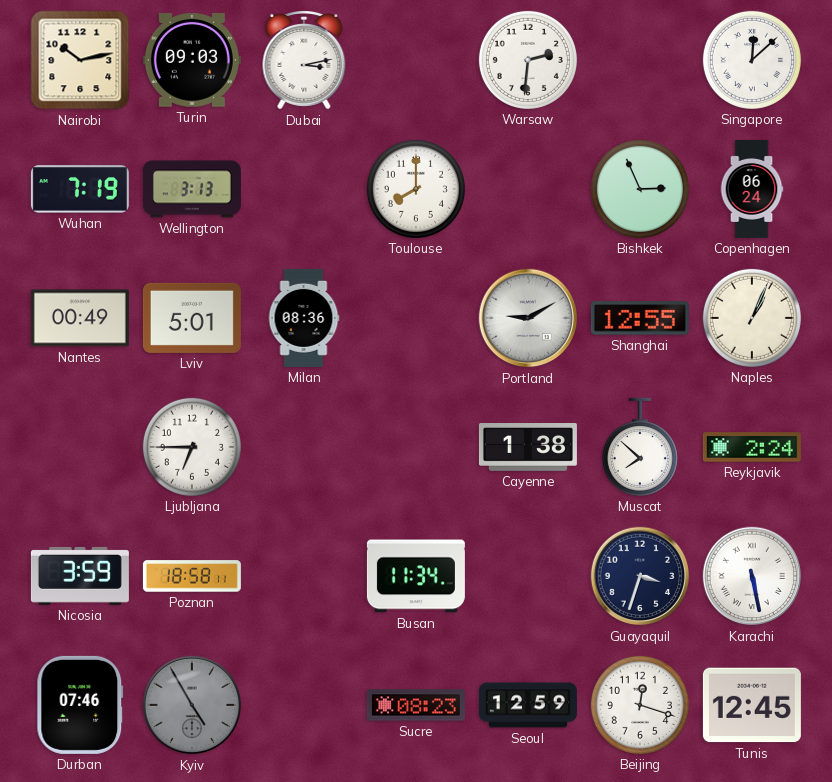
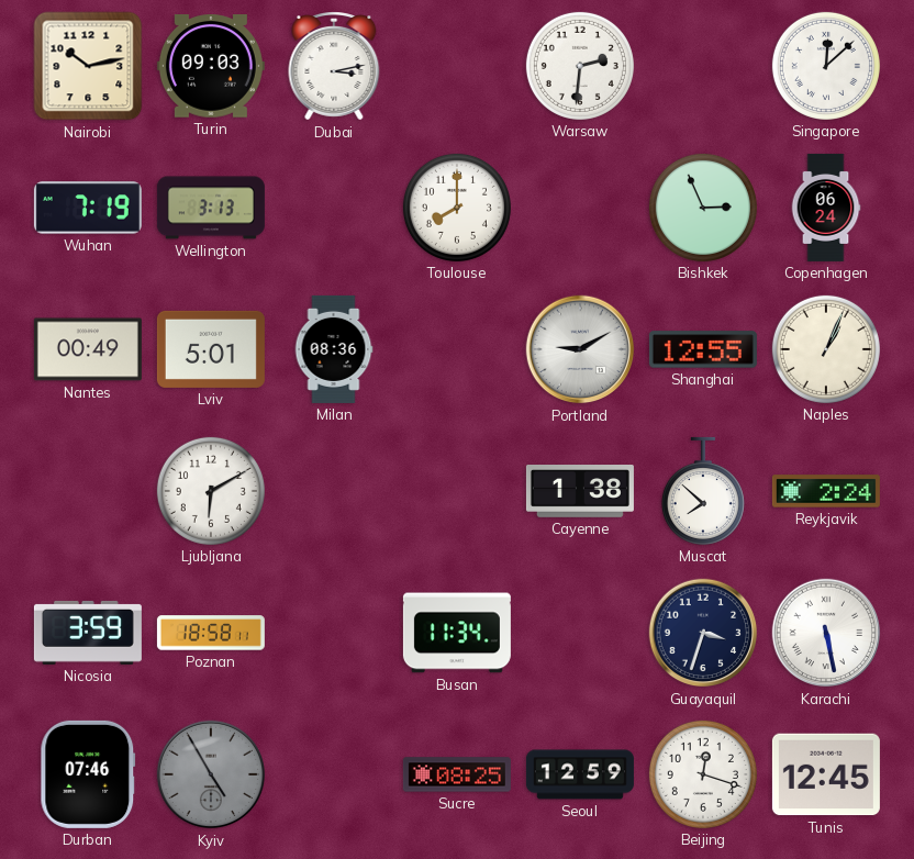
Ljubljana: 6:45 -> 6:10 (211, 491)
Sucre: 08:23 -> 08:25 (457, 774)
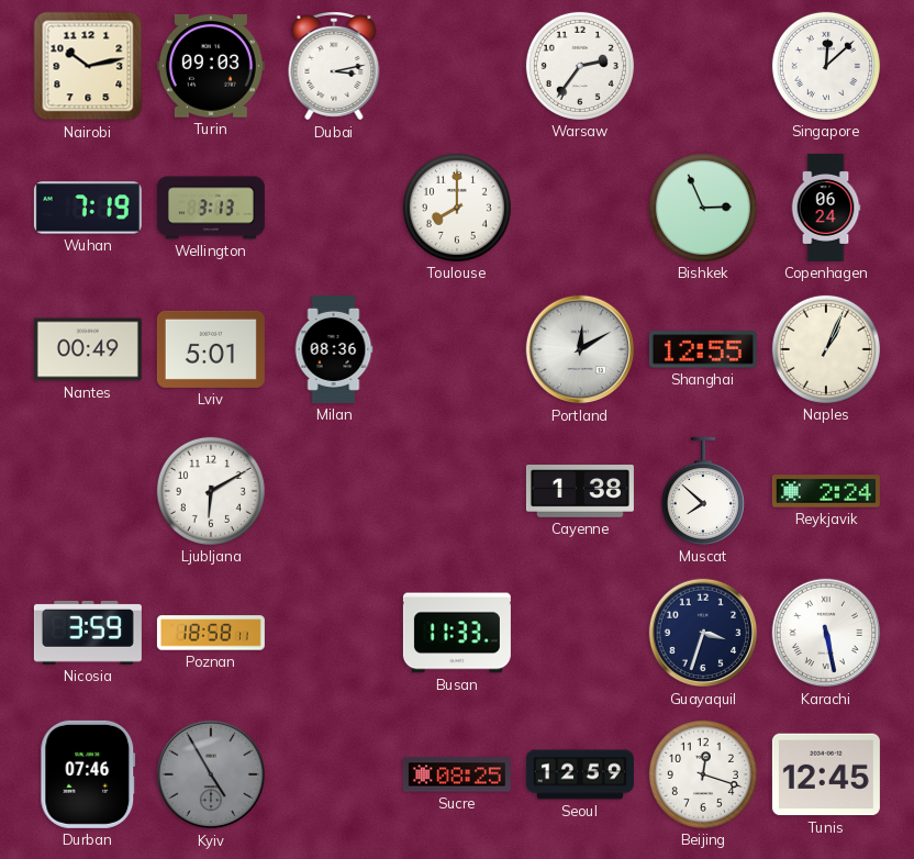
Warsaw: 2:31 -> 2:36 (580, 66)
Portland: 9:10 -> 12:10 (580, 349)
Busan: 11:34 -> 11:33 (457, 633)
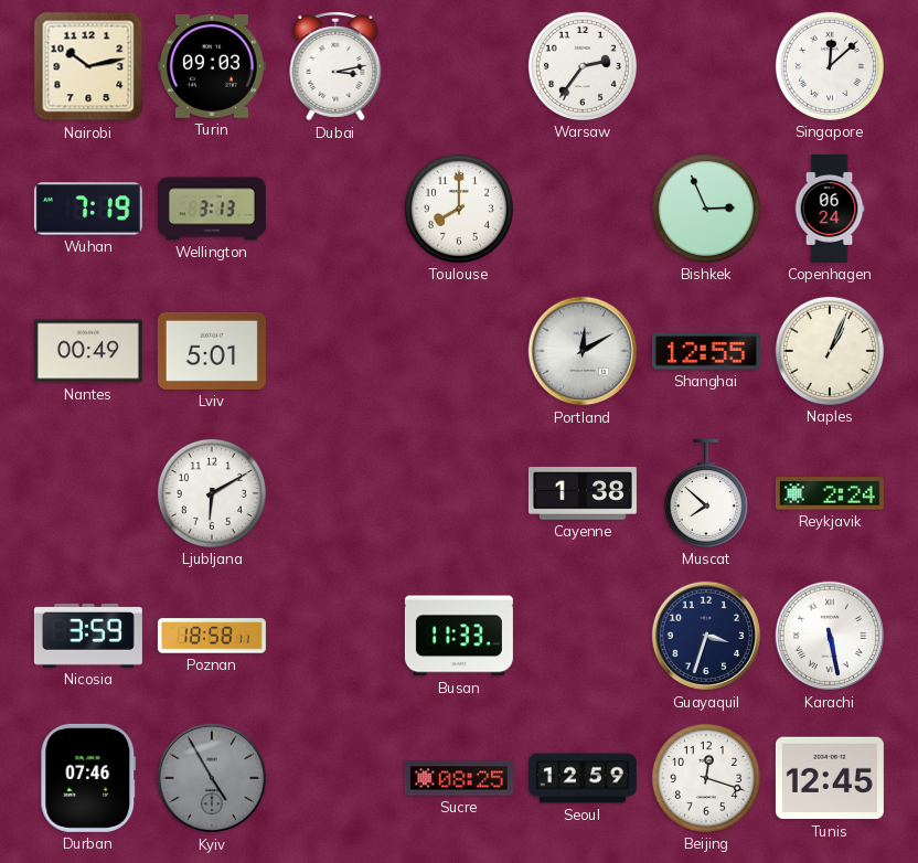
Milan: 08:36 -> none (334, 349)
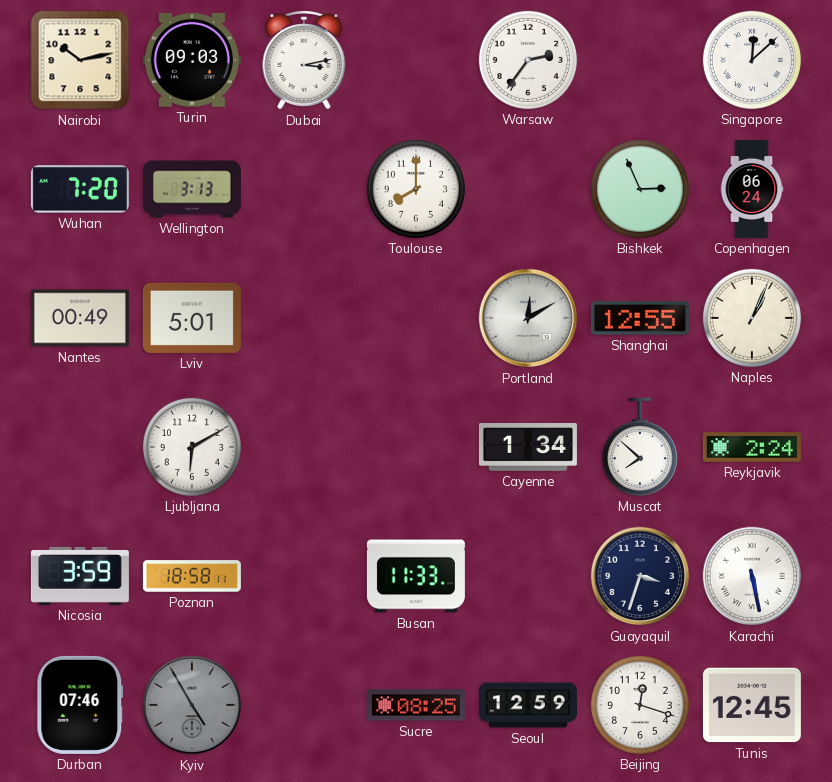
Wuhan: 7:19 -> 7:20 (80, 189)
Cayenne: 1:38 -> 1:34 (528, 448)
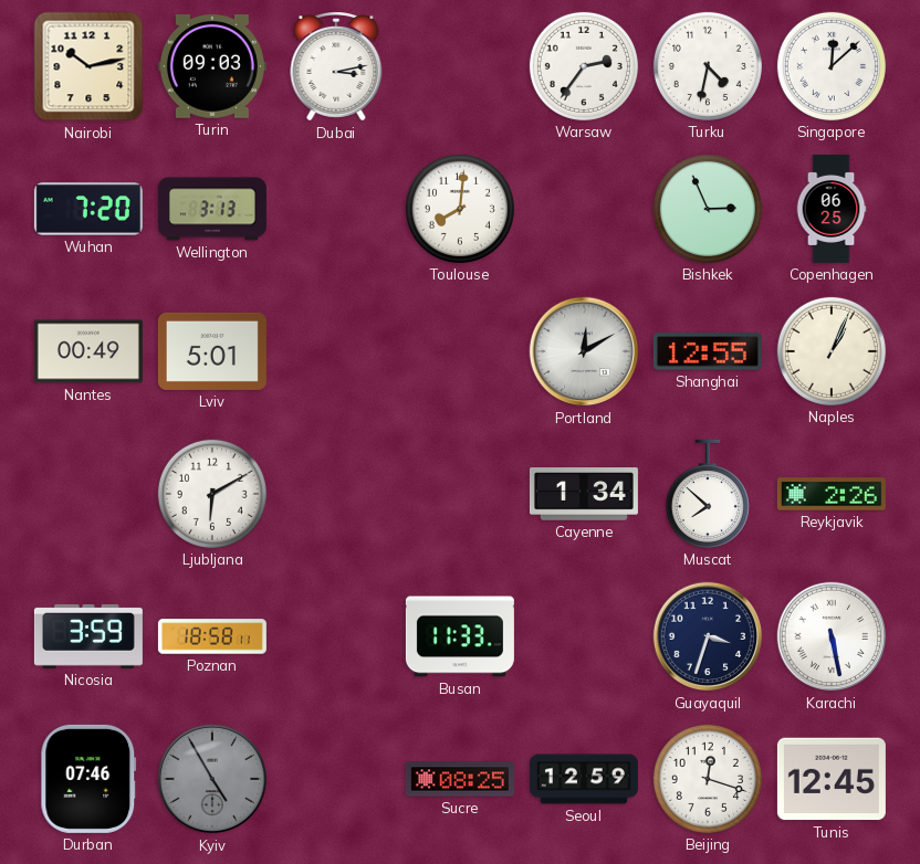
Turku: none -> 4:32 (708, 66)
Toulouse: 8:00 -> 8:01 (460, 209)
Copenhagen: 06:24 -> 06:25 (832, 209)
Reykjavik: 2:24 -> 2:26 (832, 494)
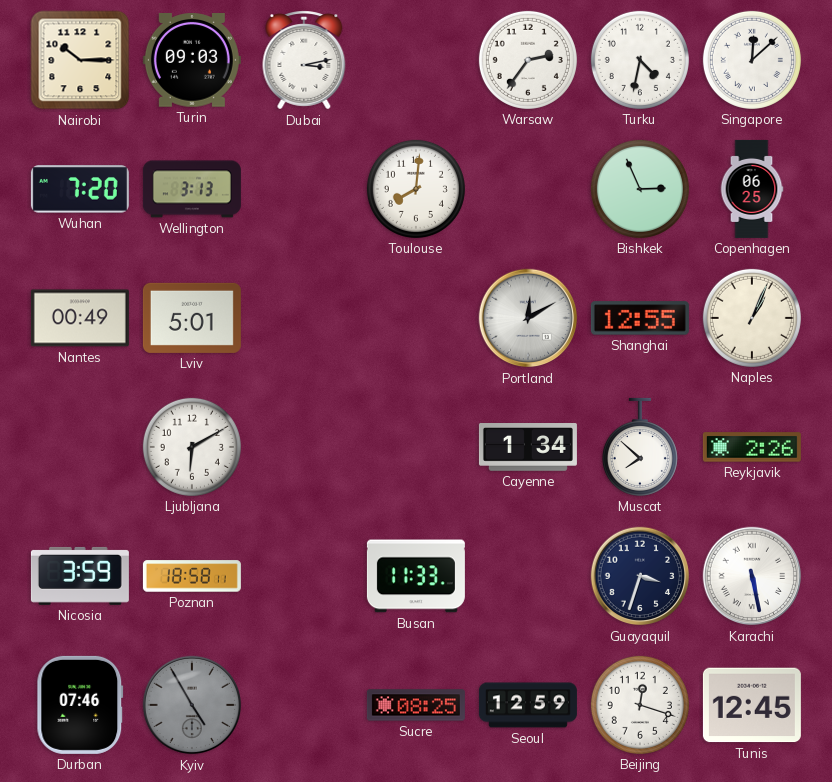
Nairobi: 10:13 -> 10:15 (80, 60)
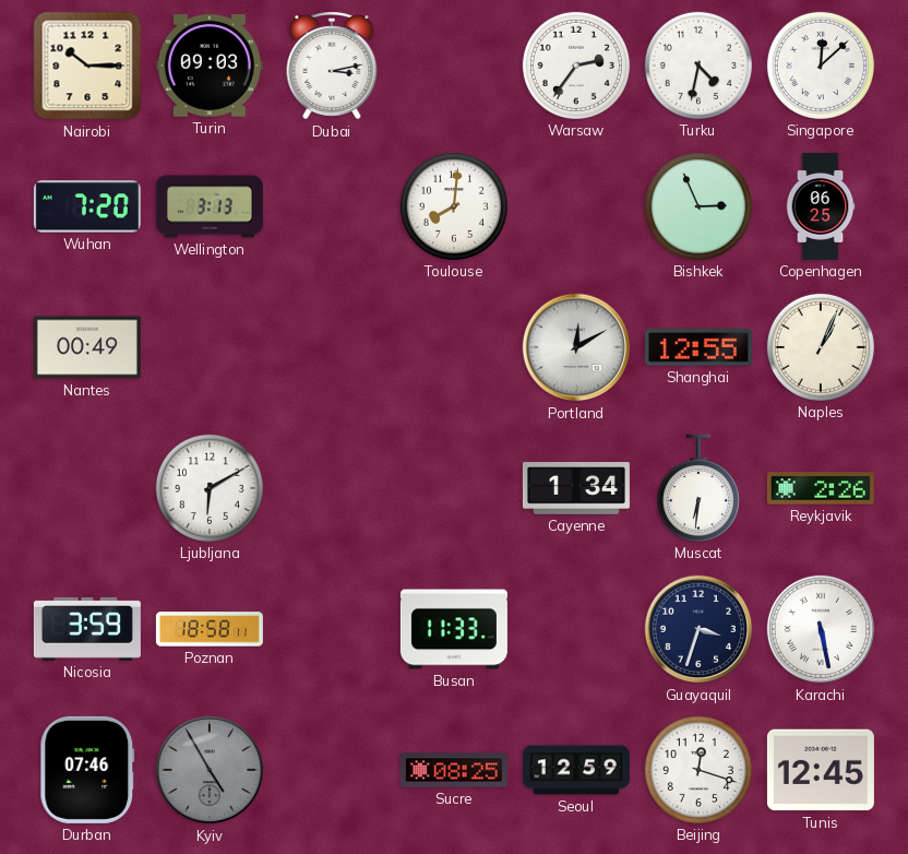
Lviv: 5:01 -> none (192, 318)
Muscat: 7:52 -> 6:31 (698, 488)
